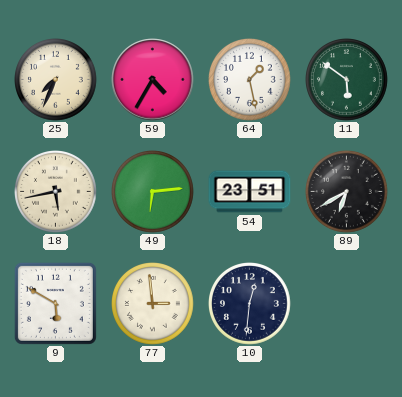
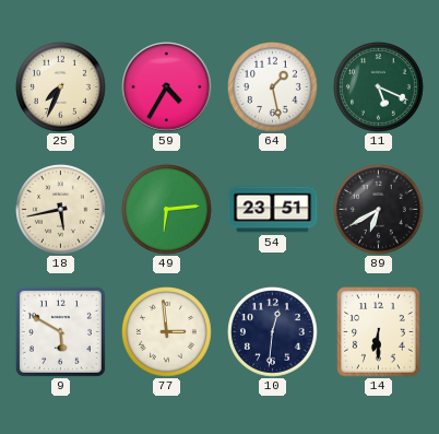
11: 5:51 -> 5:19 (379, 87)
14: none -> 6:30 (379, 332)
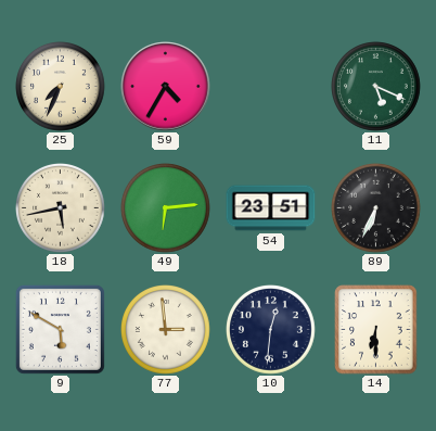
64: 1:28 -> none (273, 87)
89: 6:40 -> 6:34 (376, 208)
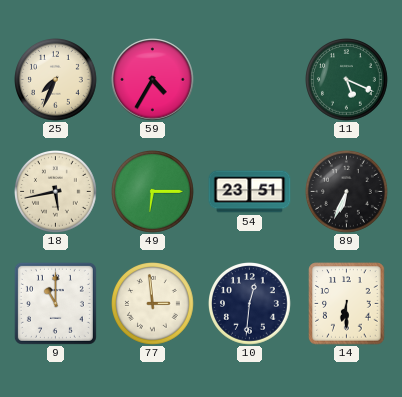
49: 6:14 -> 6:15 (153, 192)
9: 5:50 -> 11:00 (55, 303)
